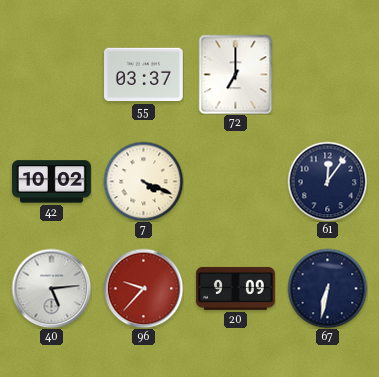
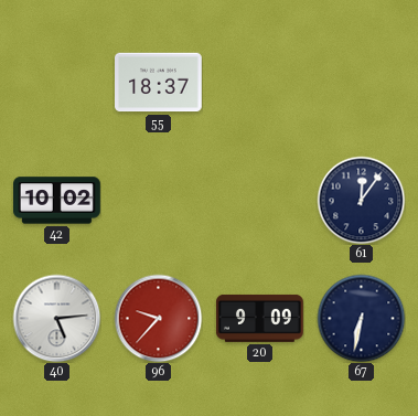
55: 03:37 -> 18:37 (159, 83)
72: 7:00 -> none (236, 74)
7: 4:19 -> none (143, 181)
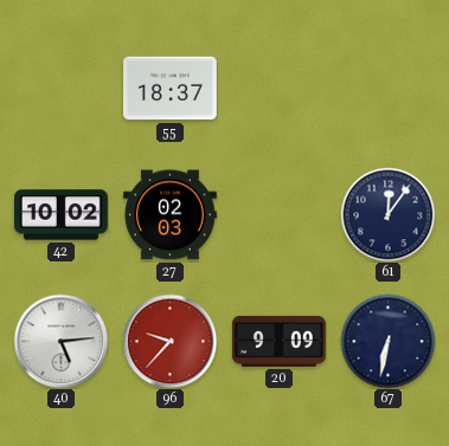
27: none -> 02:03 (171, 215)
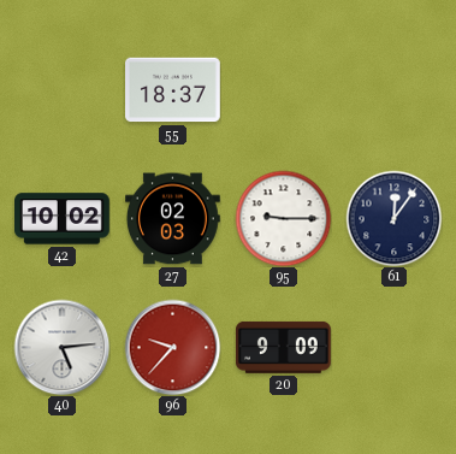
95: none -> 9:15 (283, 218)
67: 6:32 -> none (387, 341)
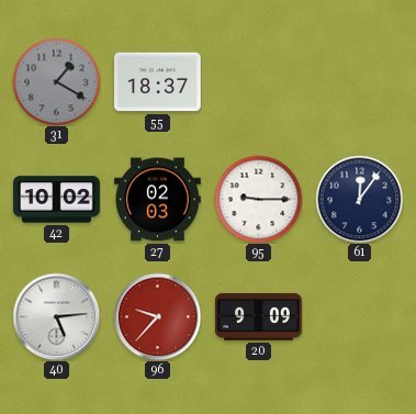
31: none -> 1:20 (56, 81)
